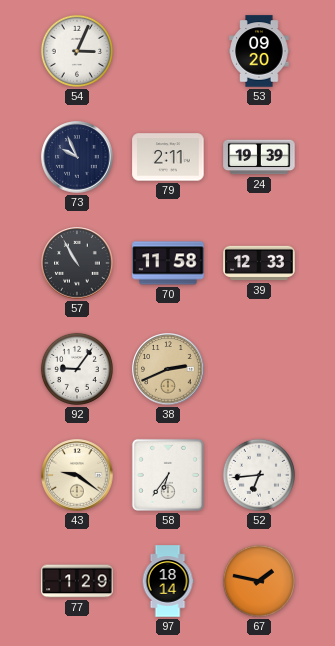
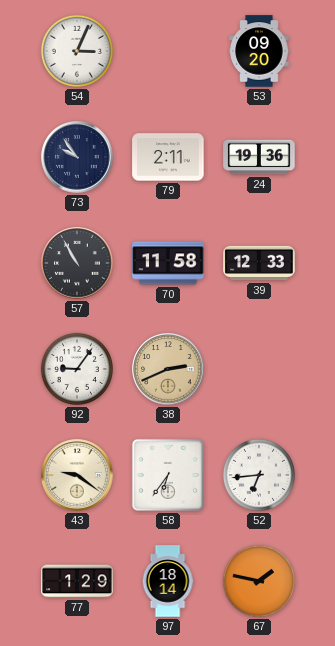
73: 9:56 -> 9:54 (77, 157)
24: 19:39 -> 19:36 (259, 157)
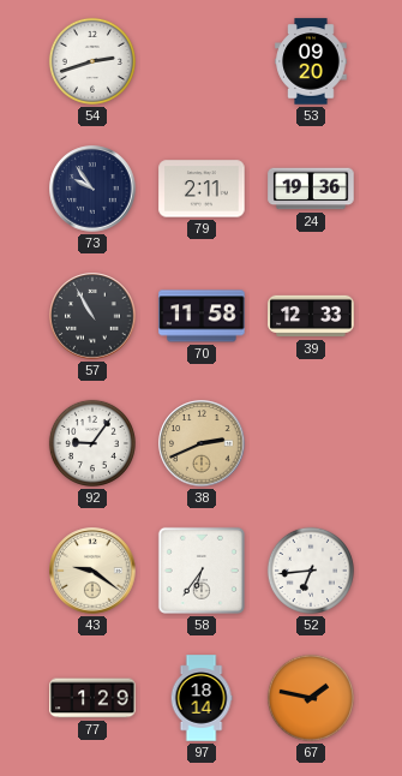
54: 3:04 -> 2:42 (92, 61)
